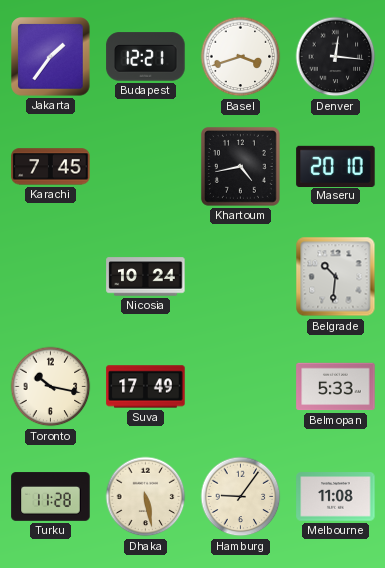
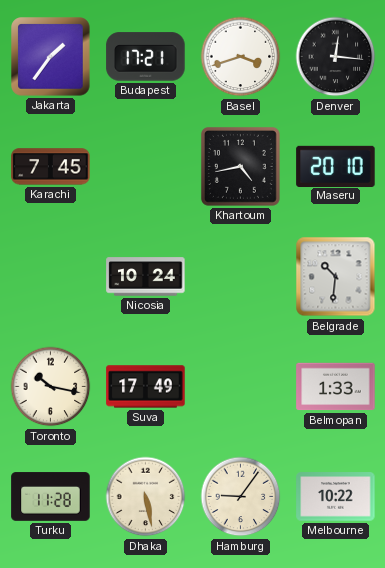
Budapest: 12:21 -> 17:21 (146, 57)
Belmopan: 5:33 -> 1:33 (336, 387)
Melbourne: 11:08 -> 10:22 (336, 497)
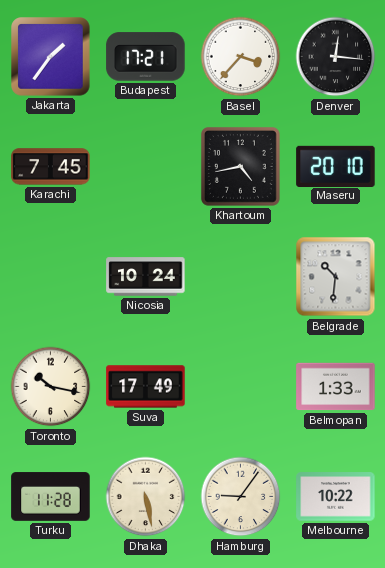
Basel: 3:42 -> 3:37 (241, 57)
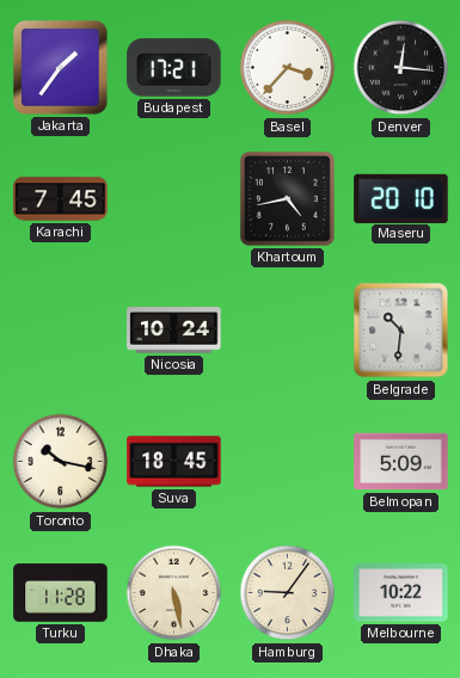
Suva: 17:49 -> 18:45 (174, 462)
Belmopan: 1:33 -> 5:09 (401, 462)
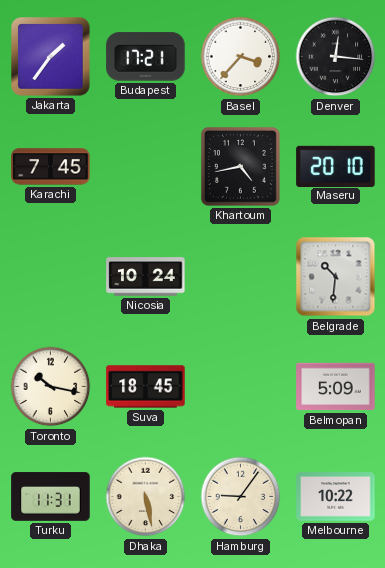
Turku: 11:28 -> 11:31 (51, 497)
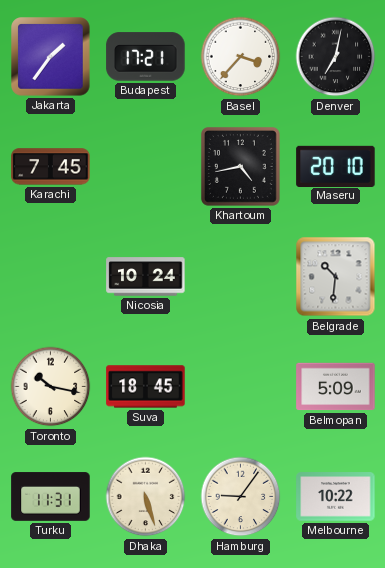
Denver: 12:16 -> 7:02 (336, 57)
Dhaka: 5:28 -> 5:27 (146, 497)
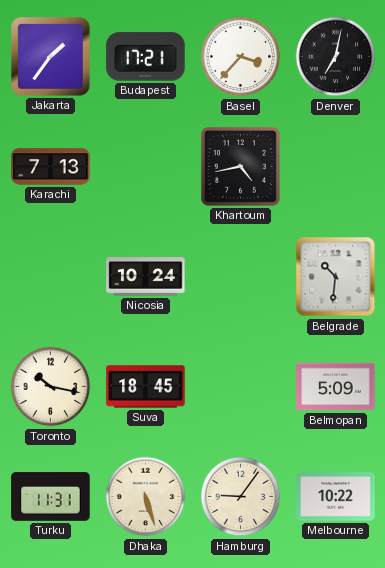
Karachi: 7:45 -> 7:13 (51, 167)
Maseru: 20:10 -> none (336, 166)
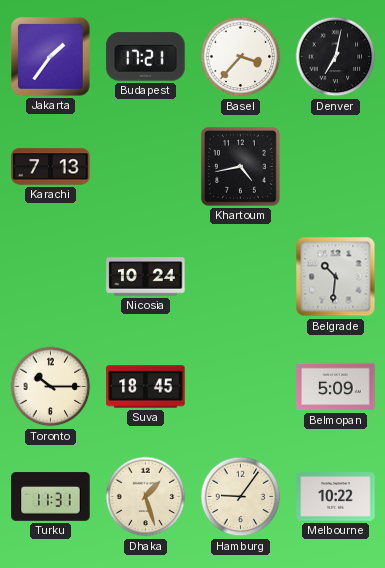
Toronto: 10:17 -> 10:15 (51, 387)
Dhaka: 5:27 -> 1:27 (146, 497)
